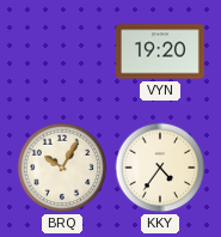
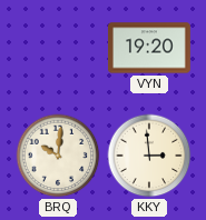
BRQ: 10:05 -> 10:01 (58, 156)
KKY: 4:36 -> 2:59 (149, 156)
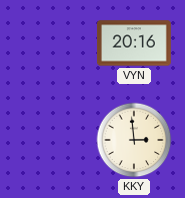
VYN: 19:20 -> 20:16 (135, 43)
BRQ: 10:01 -> none (58, 156)
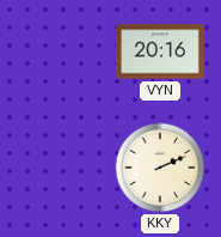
KKY: 2:59 -> 2:11 (160, 168)
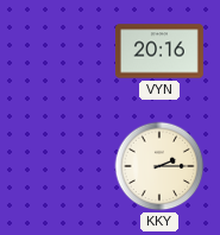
KKY: 2:11 -> 2:15 (159, 166)
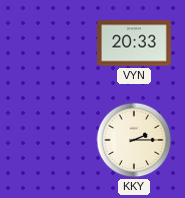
VYN: 20:16 -> 20:33 (135, 43)
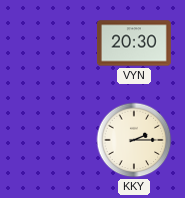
VYN: 20:33 -> 20:30 (135, 43)
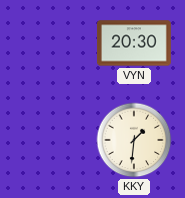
KKY: 2:15 -> 1:31 (134, 140)
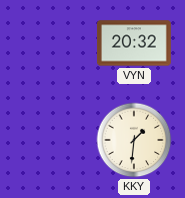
VYN: 20:30 -> 20:32 (135, 43)
